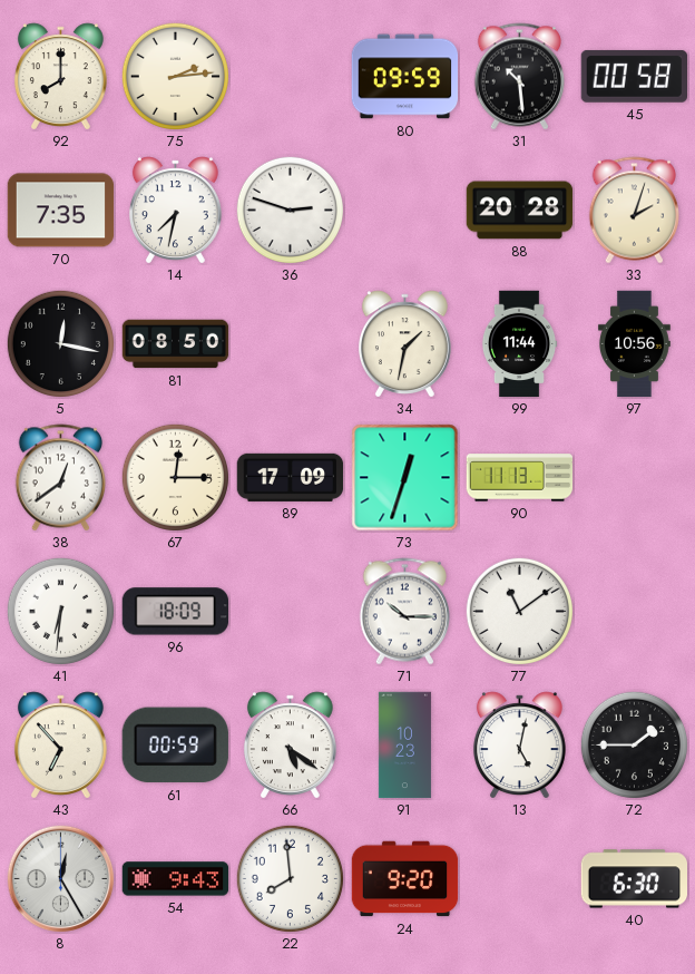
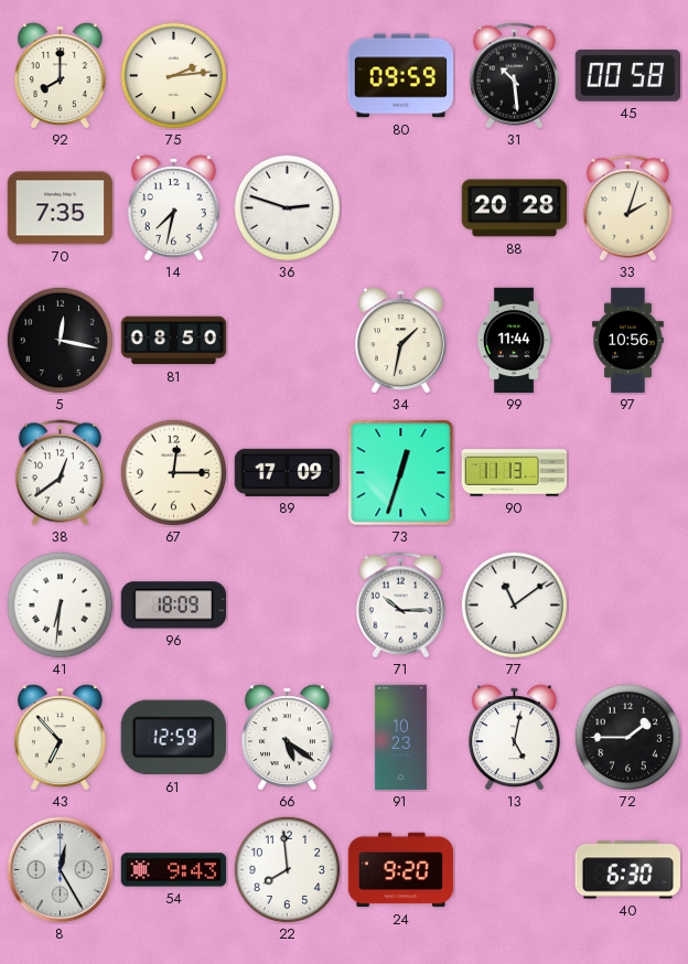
61: 00:59 -> 12:59 (173, 738)
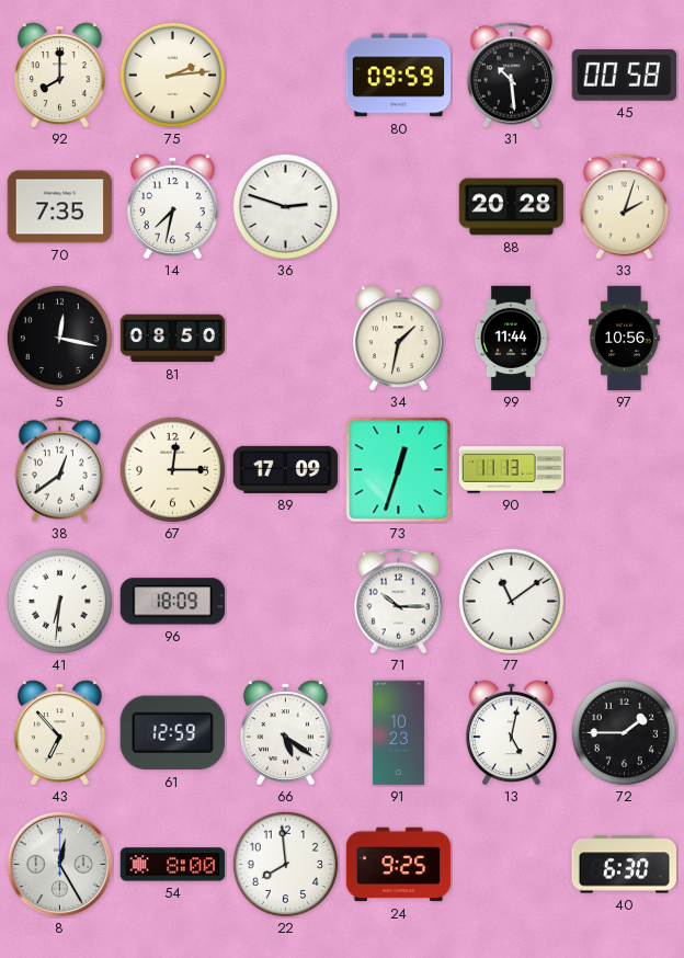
54: 9:43 -> 8:00 (173, 865)
24: 9:20 -> 9:25 (399, 865)
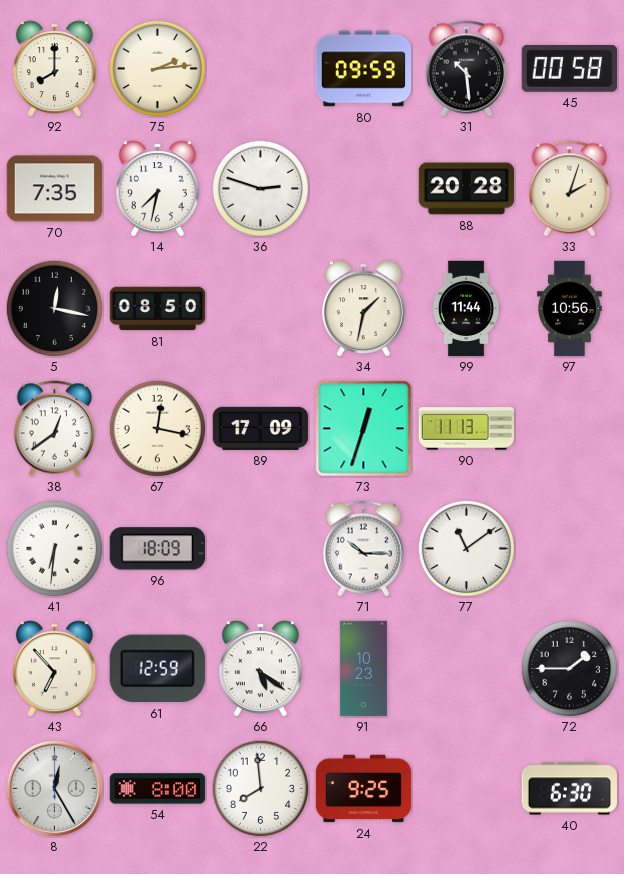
67: 12:15 -> 12:17 (157, 428)
13: 5:02 -> none (511, 732)
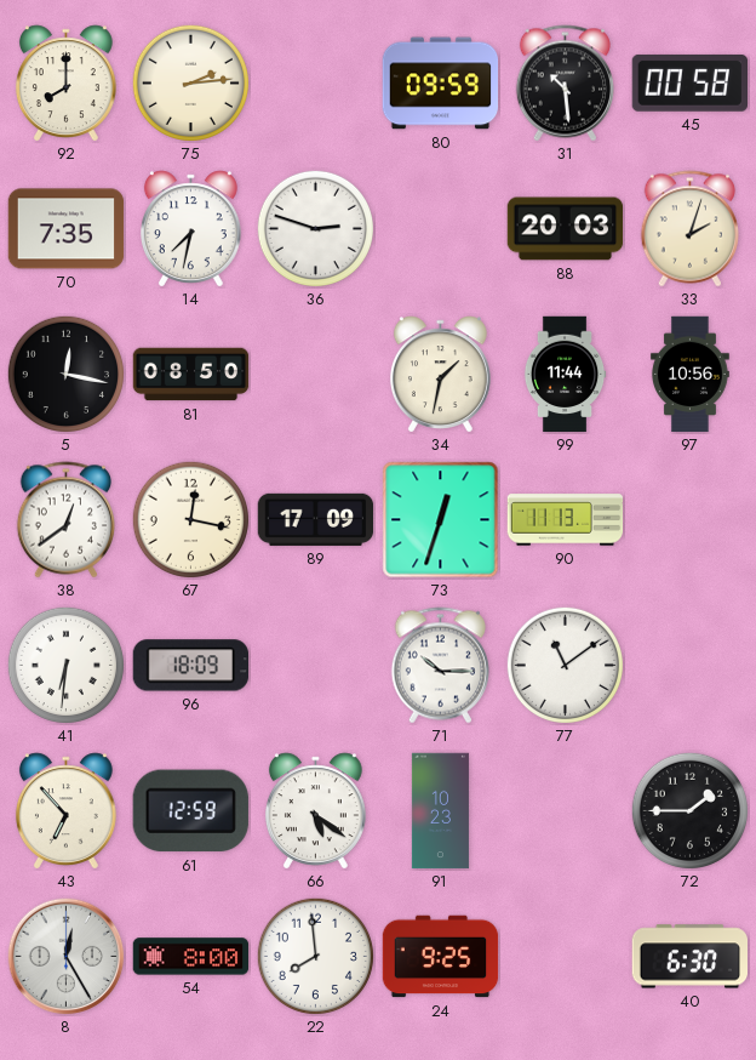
88: 20:28 -> 20:03 (566, 229)
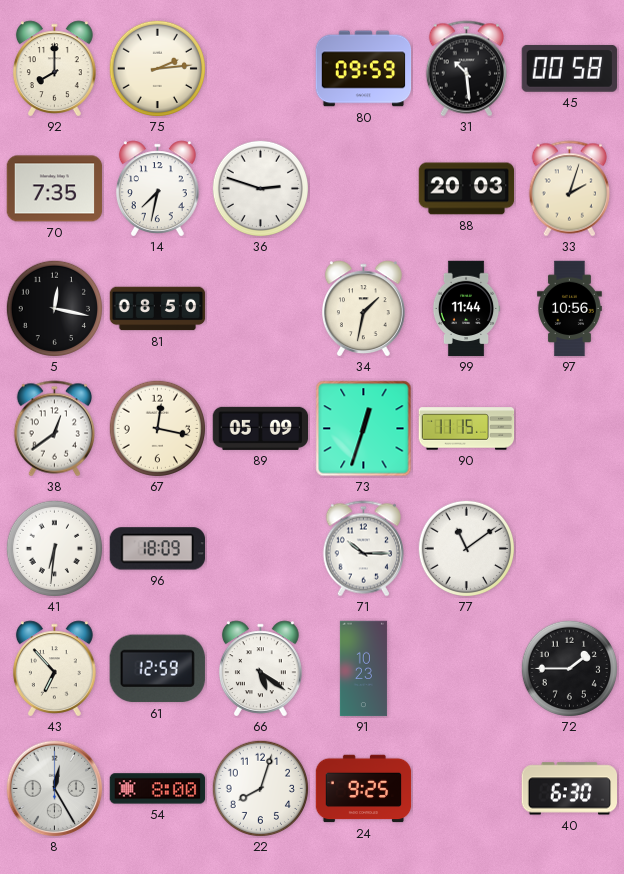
89: 17:09 -> 05:09 (261, 428)
90: 11:13 -> 11:15 (467, 429)
22: 7:59 -> 8:03 (260, 788)
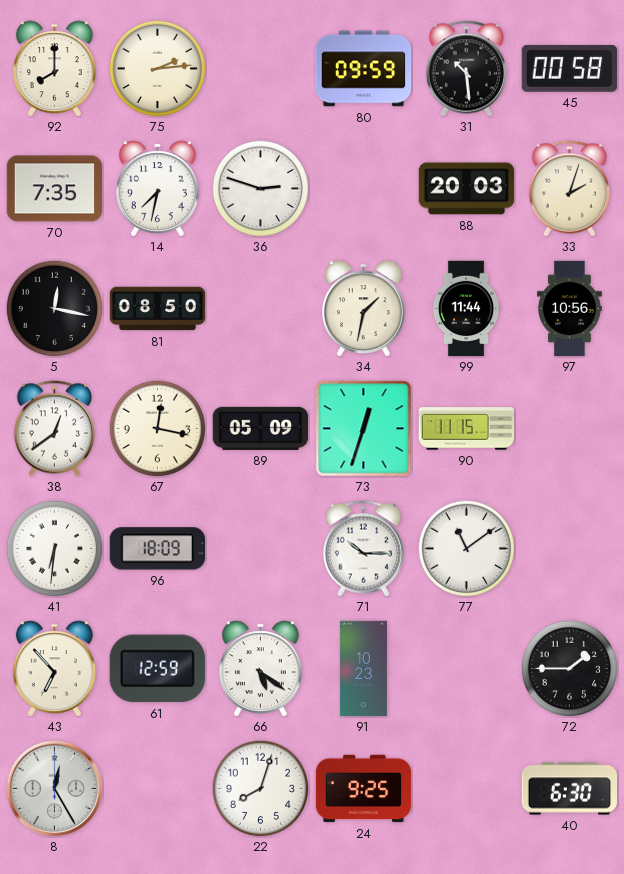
54: 8:00 -> none (158, 789)
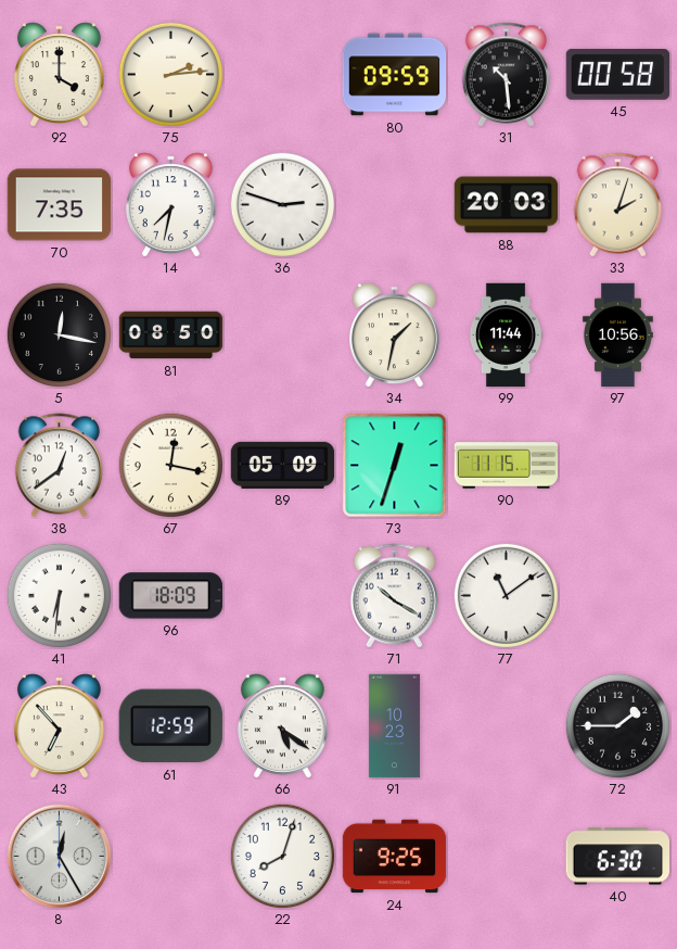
92: 8:00 -> 4:00 (59, 74)
71: 10:15 -> 10:20 (394, 596)
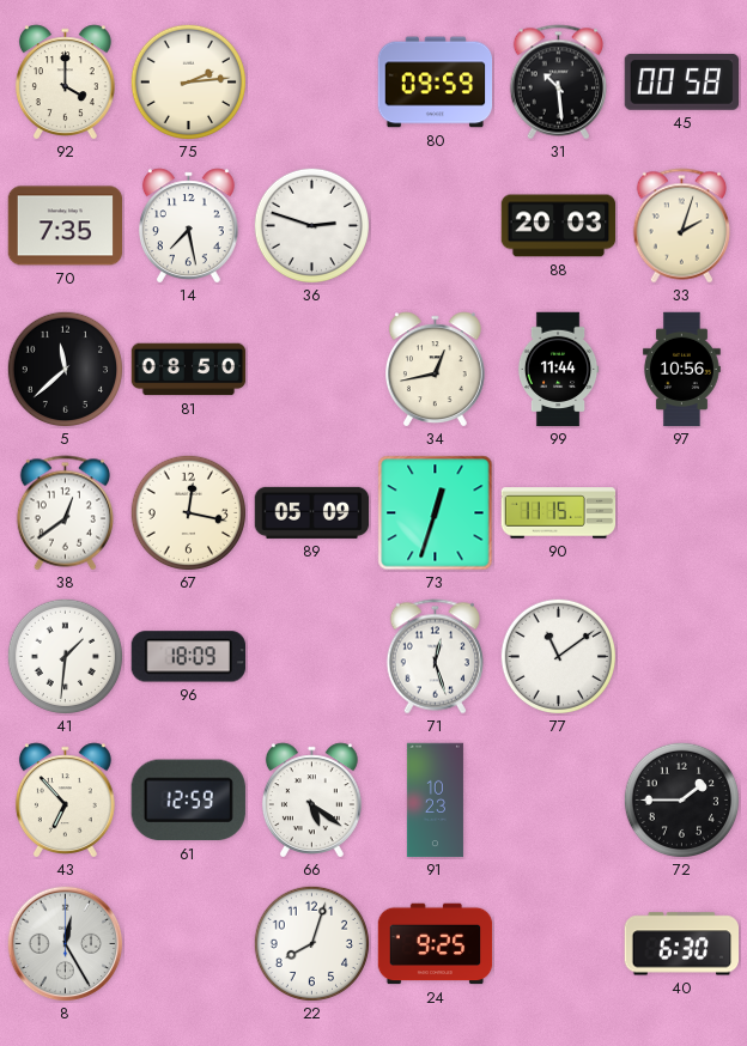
14: 7:32 -> 7:28 (188, 225)
5: 12:17 -> 11:38 (65, 369)
34: 1:32 -> 12:43 (435, 369)
41: 6:31 -> 1:31 (65, 656)
71: 10:20 -> 12:27 (435, 657)
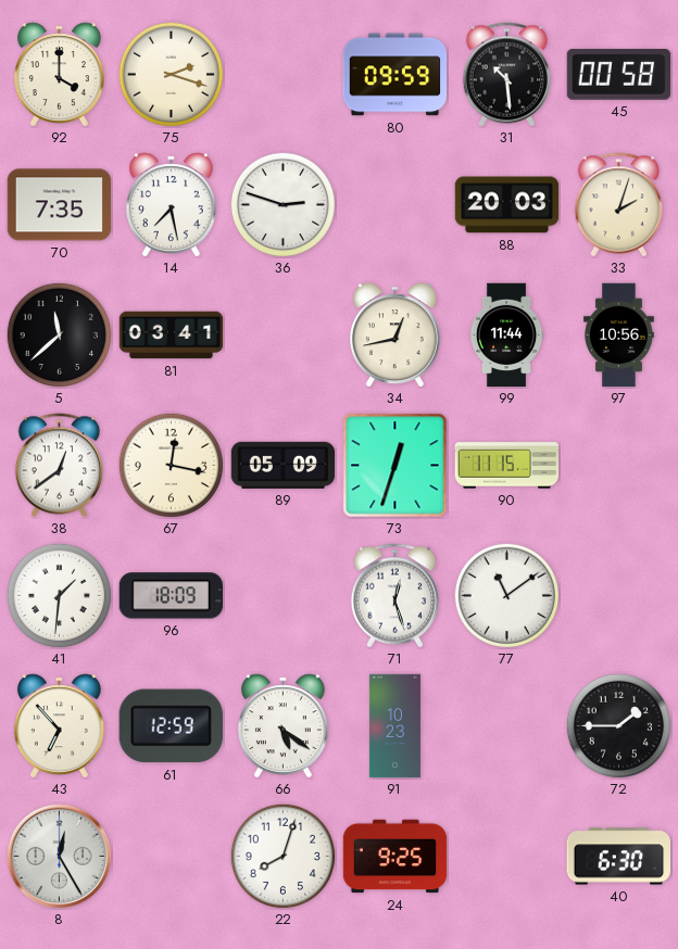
75: 2:14 -> 2:18 (171, 74)
81: 08:50 -> 03:41 (172, 336)
